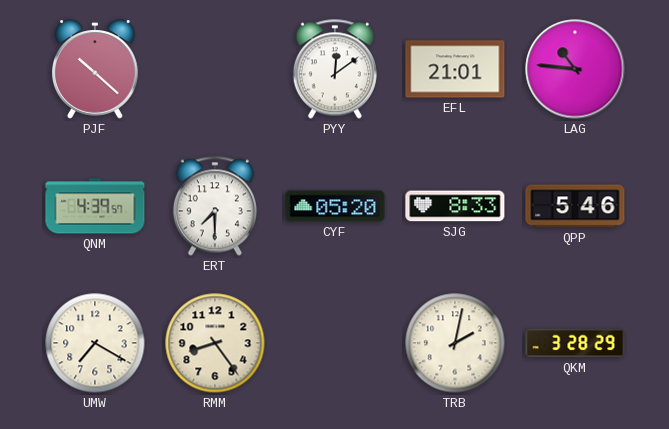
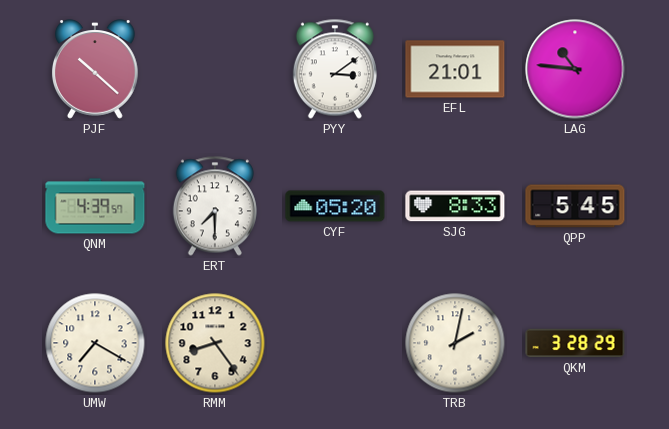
PYY: 12:09 -> 3:09 (335, 69)
QPP: 5:46 -> 5:45 (575, 206)
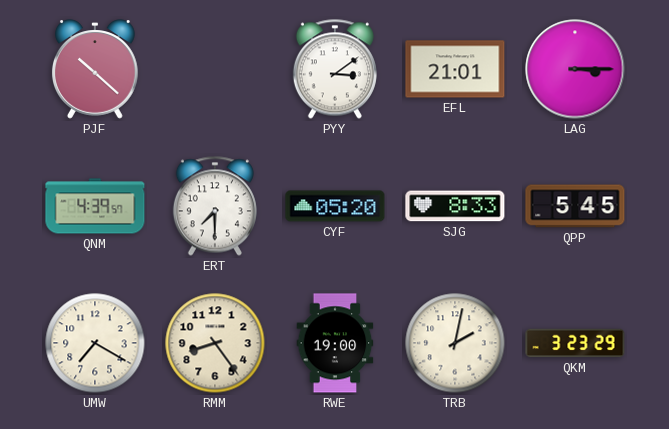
LAG: 10:46 -> 3:15 (575, 69)
RWE: none -> 19:00 (335, 343)
QKM: 3:28 -> 3:23 (575, 343)
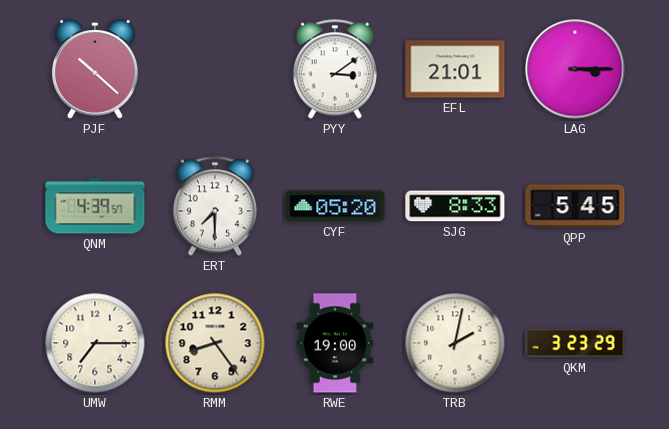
UMW: 7:20 -> 7:15 (95, 343)
